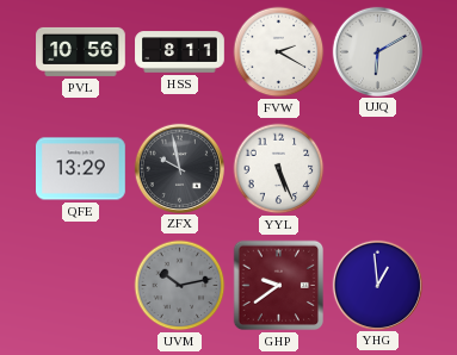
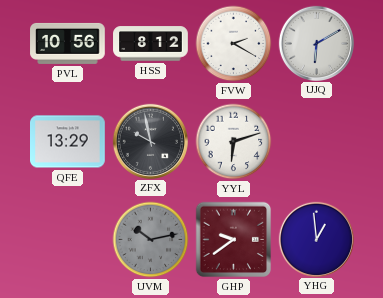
HSS: 8:11 -> 8:12 (151, 44)
YYL: 5:26 -> 6:12 (234, 142)
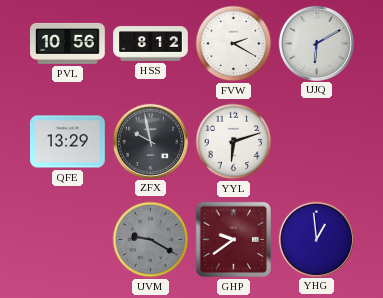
UVM: 10:13 -> 9:20 (151, 240)
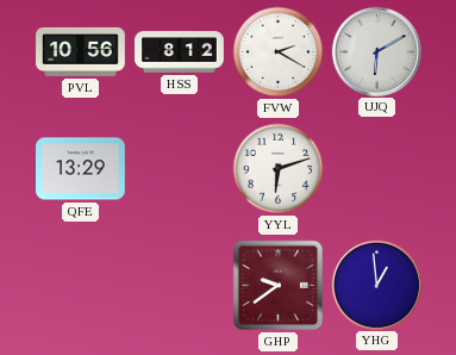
ZFX: 9:58 -> none (150, 141)
UVM: 9:20 -> none (151, 240)
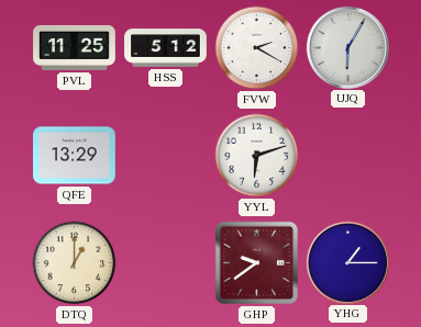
PVL: 10:56 -> 11:25 (75, 47)
HSS: 8:12 -> 5:12 (166, 48)
UJQ: 6:10 -> 6:05 (347, 47)
DTQ: none -> 1:00 (75, 263)
YHG: 12:59 -> 1:15 (347, 262)
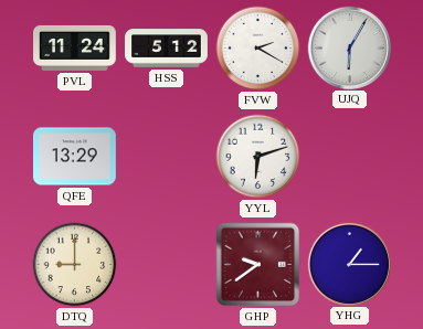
PVL: 11:25 -> 11:24 (75, 47)
DTQ: 1:00 -> 9:00 (75, 265)
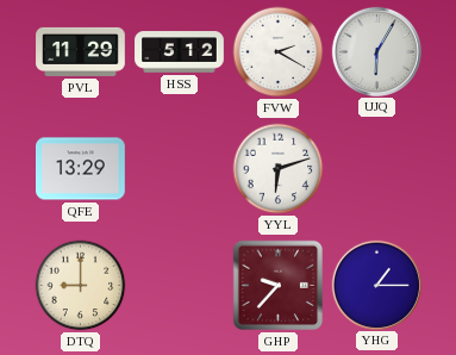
PVL: 11:24 -> 11:29 (81, 51)
GHP: 9:39 -> 9:37 (279, 286)
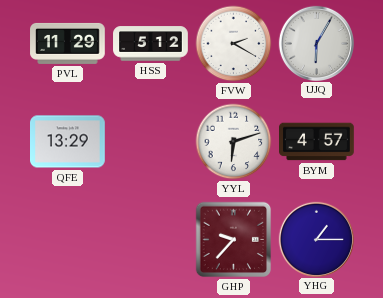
BYM: none -> 4:57 (317, 142)
DTQ: 9:00 -> none (81, 286)
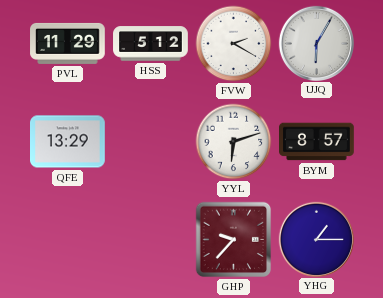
BYM: 4:57 -> 8:57 (317, 142)
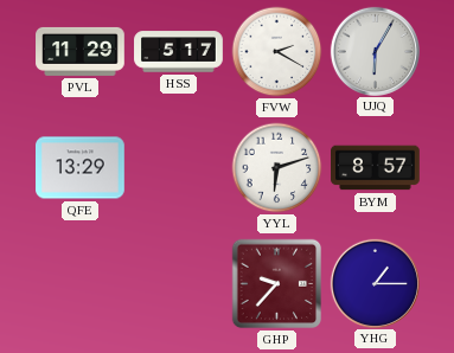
HSS: 5:12 -> 5:17 (179, 52)
